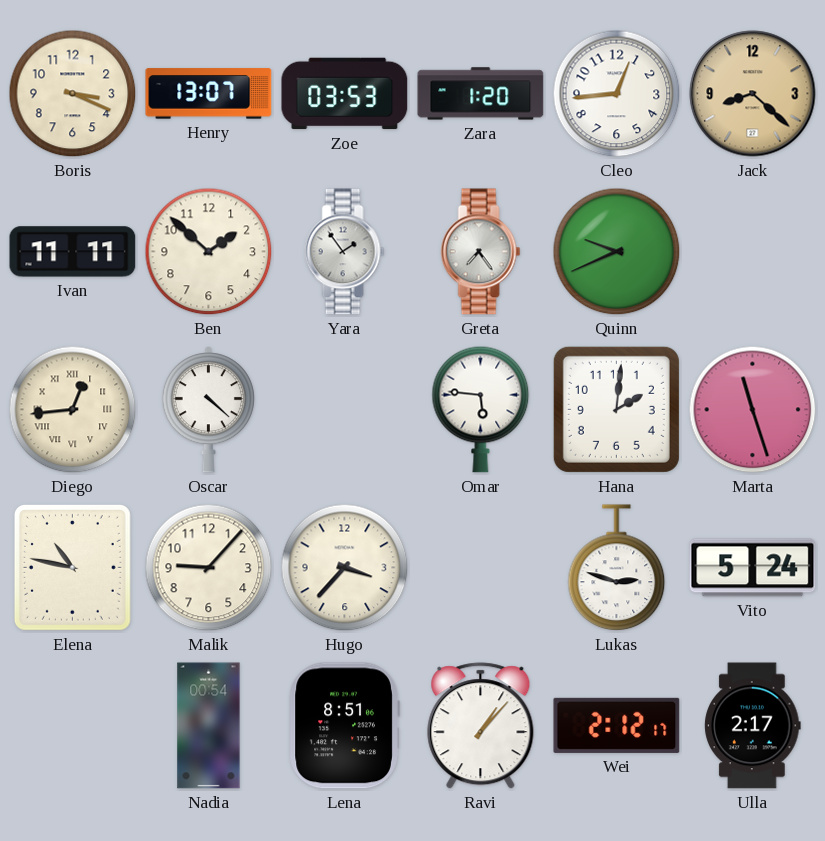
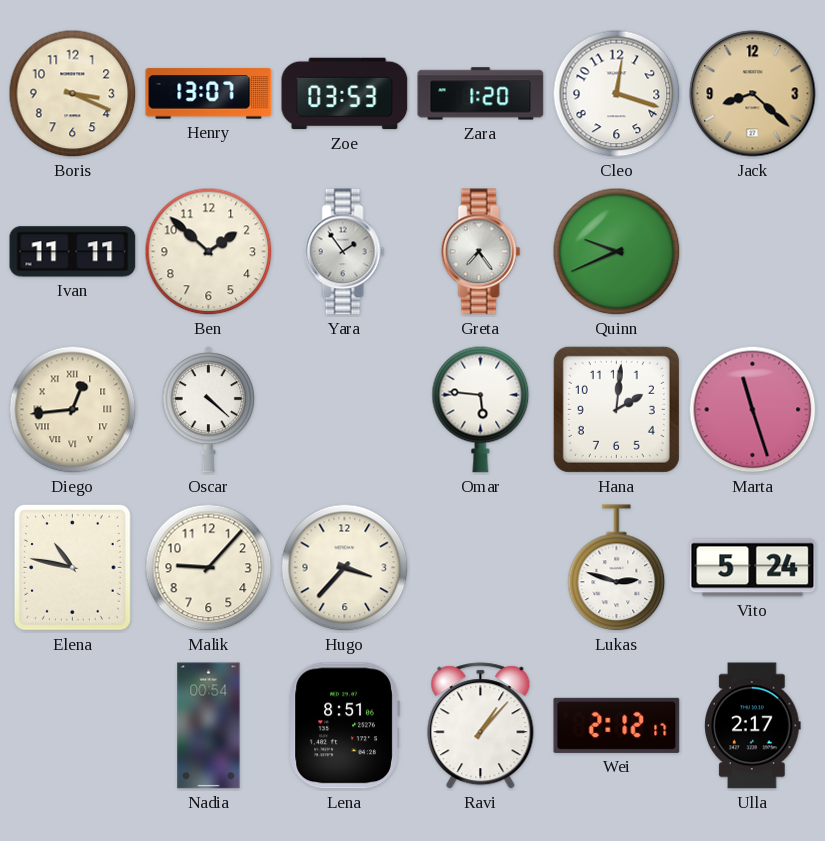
Cleo: 12:44 -> 12:18 (617, 94)
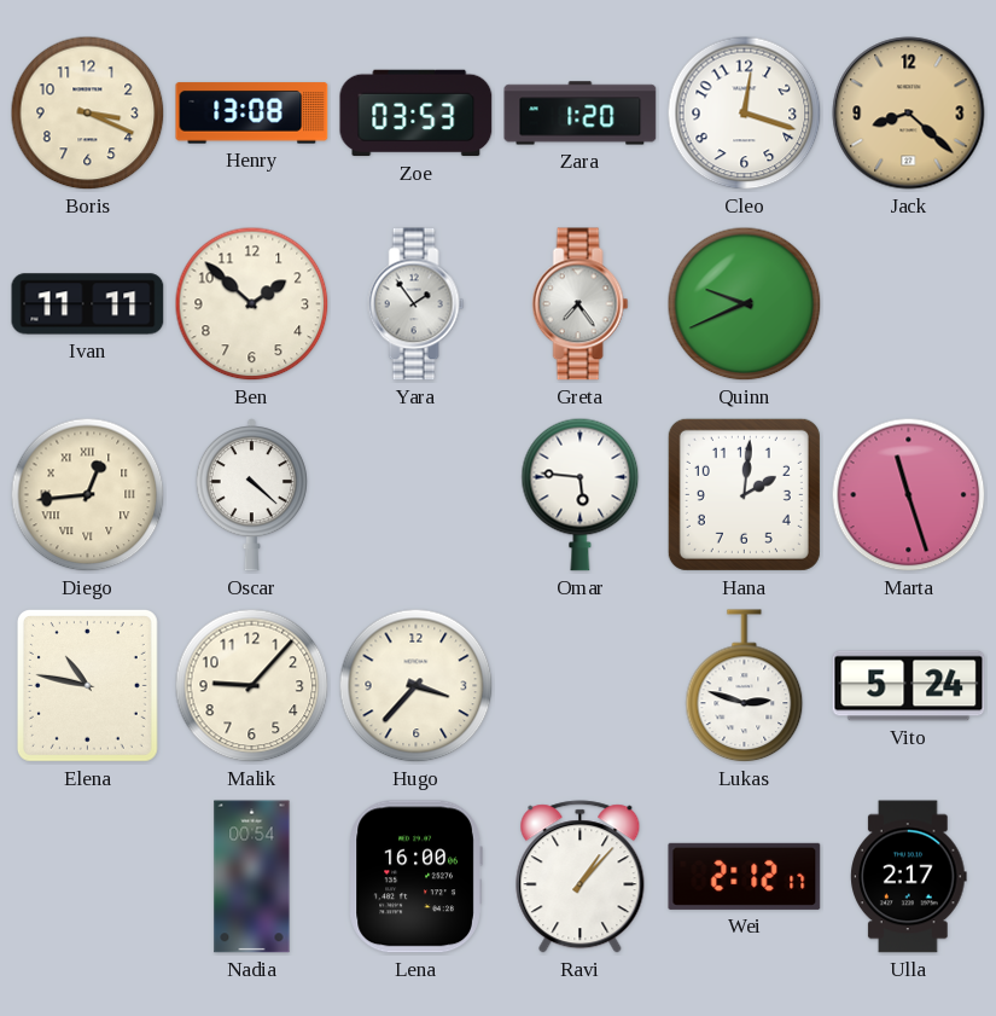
Henry: 13:07 -> 13:08 (252, 114)
Lena: 8:51 -> 16:00 (415, 877)
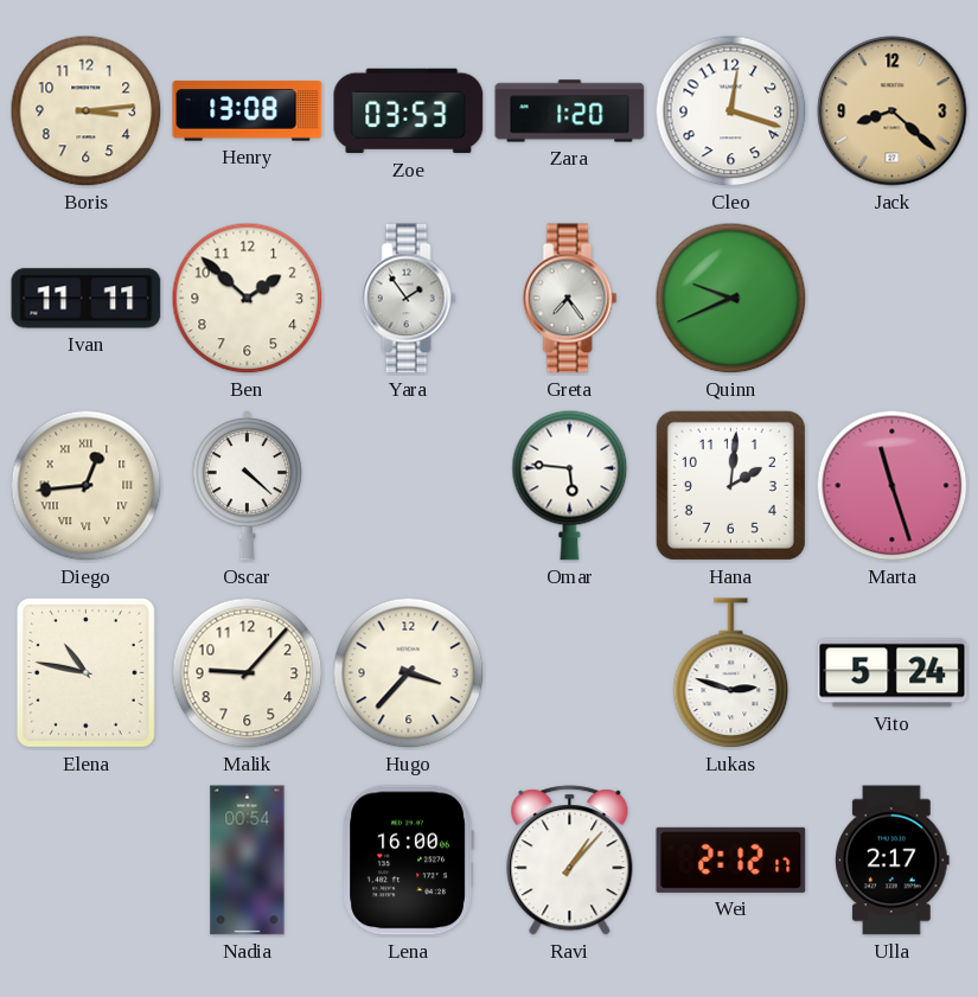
Boris: 3:19 -> 3:14 (87, 111)
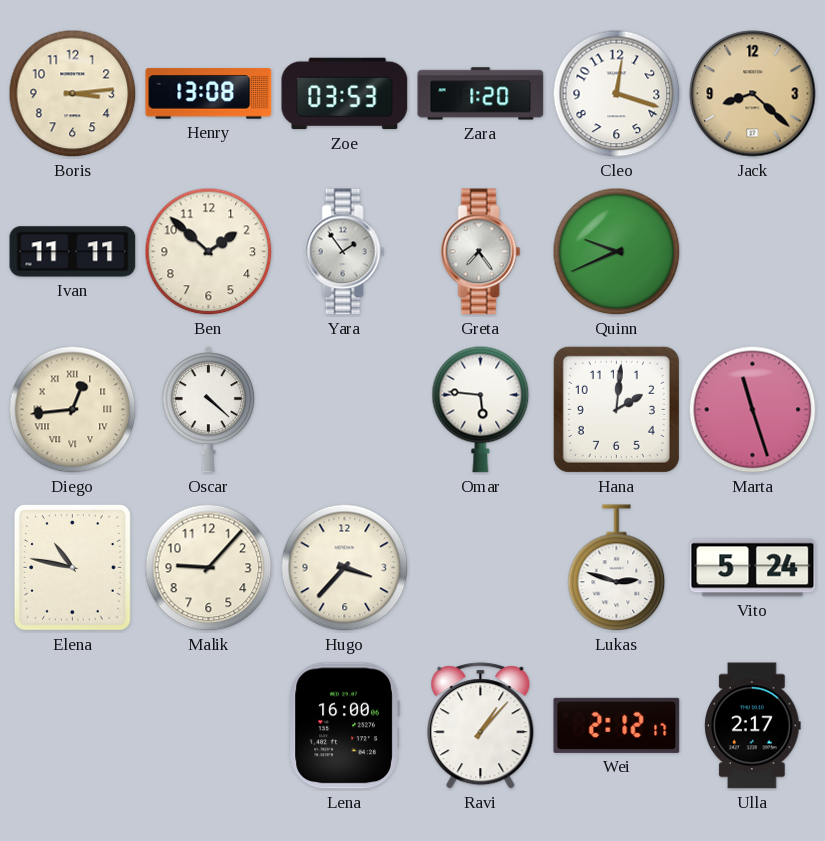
Nadia: 00:54 -> none (248, 861)
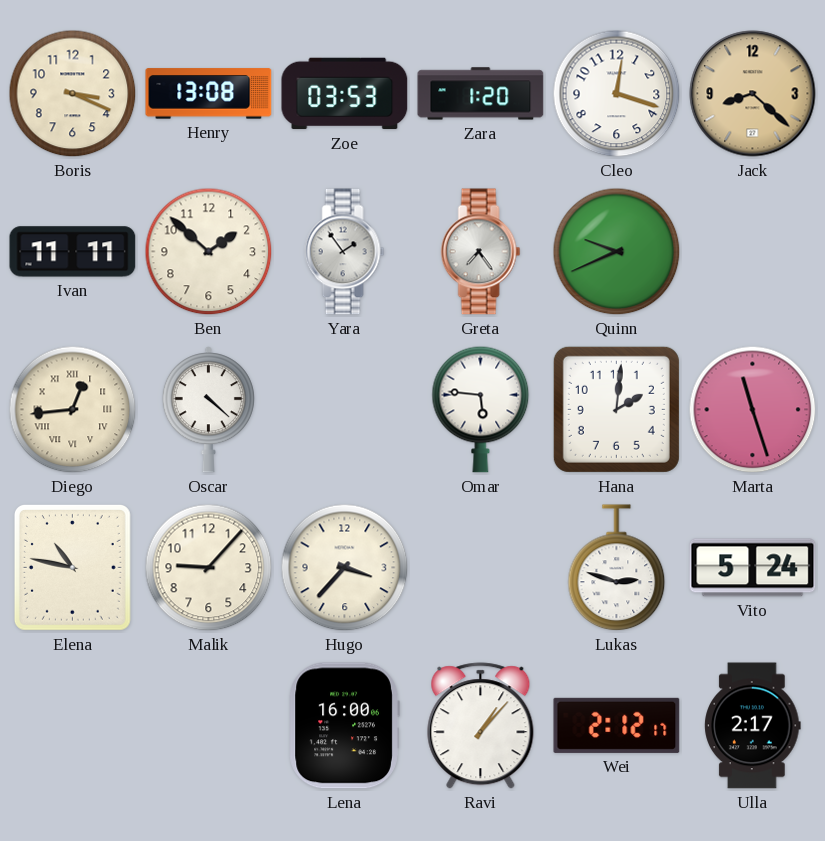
Boris: 3:14 -> 3:19 (73, 94)
